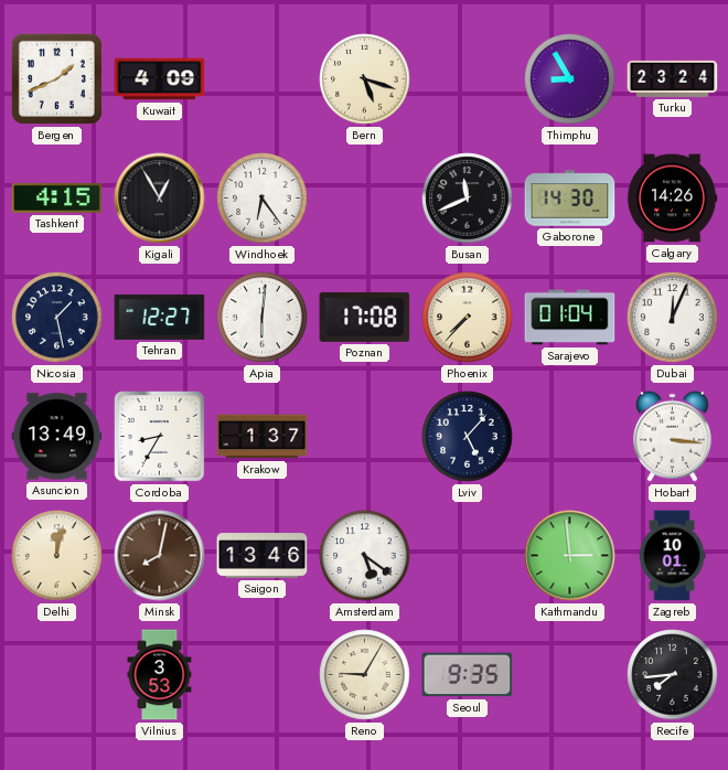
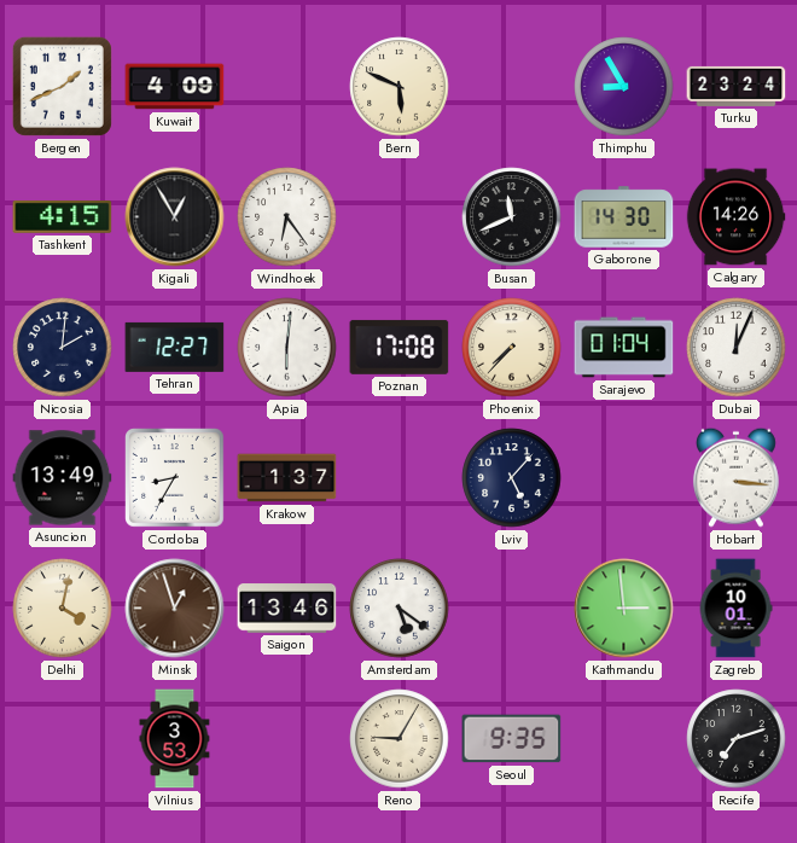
Bern: 5:18 -> 5:49 (400, 87)
Nicosia: 1:28 -> 2:01 (63, 348)
Delhi: 12:02 -> 4:02 (63, 609)
Minsk: 8:02 -> 12:57 (175, 609)
Recife: 7:44 -> 7:12 (737, 739)
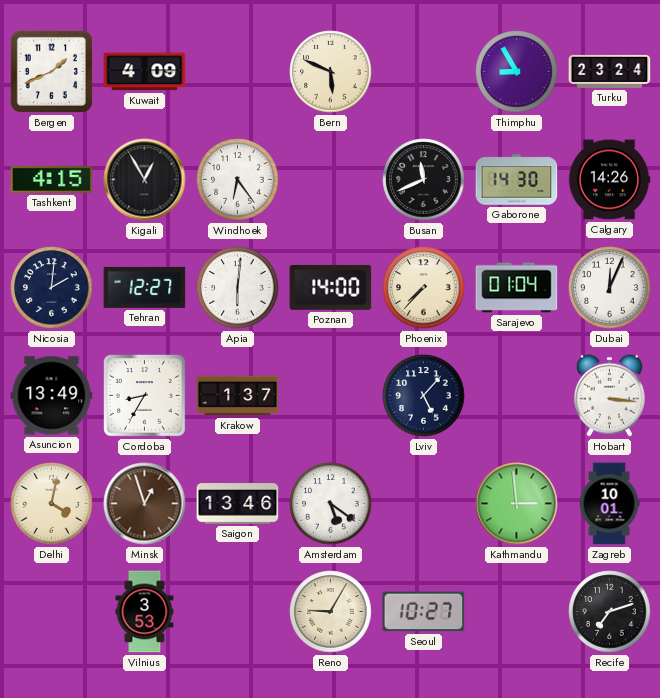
Poznan: 17:08 -> 14:00 (331, 287)
Seoul: 9:35 -> 10:27 (424, 612)
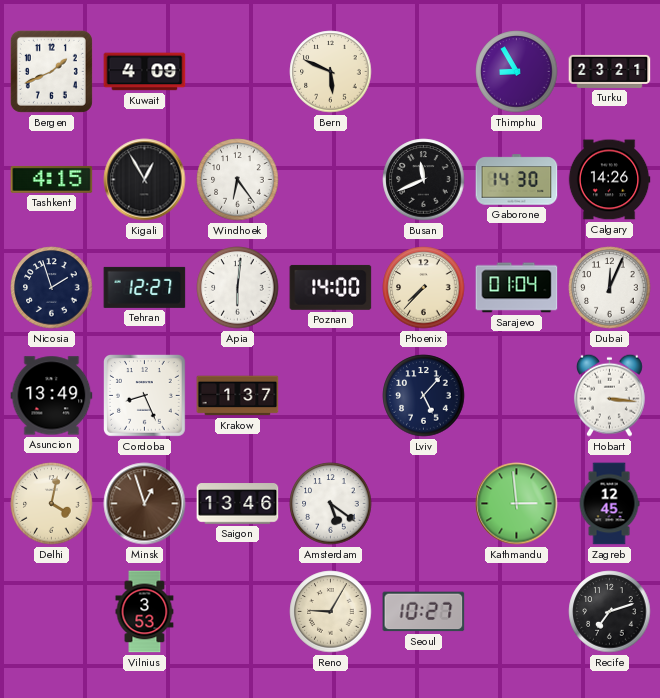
Turku: 23:24 -> 23:21 (610, 71)
Nicosia: 2:01 -> 1:57 (52, 288)
Cordoba: 8:35 -> 8:26 (145, 396)
Zagreb: 10:01 -> 12:45 (609, 504)
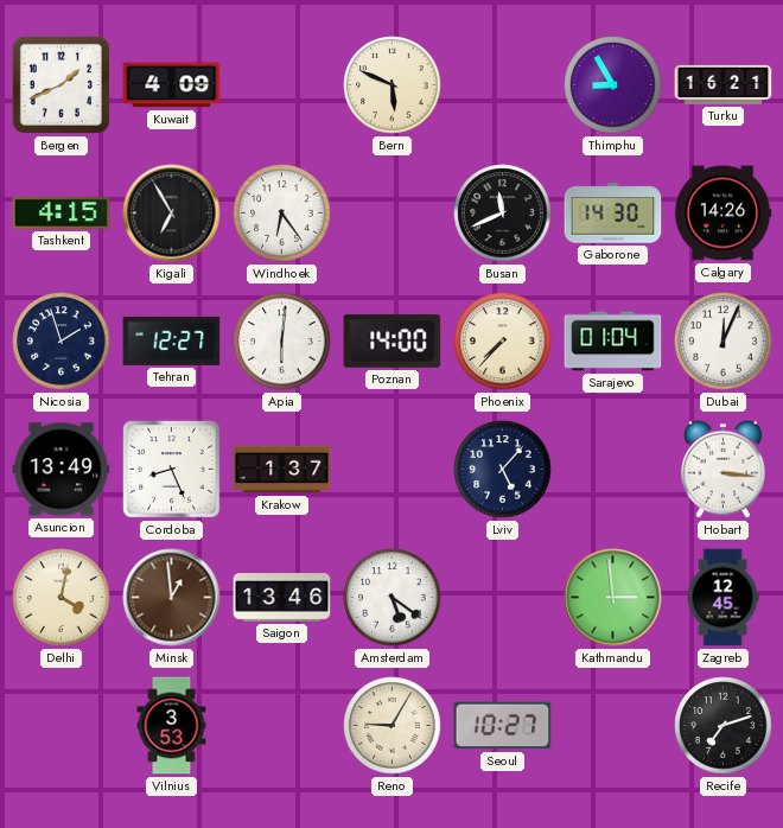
Turku: 23:21 -> 16:21 (724, 84)
Kigali: 12:55 -> 6:55 (172, 214)
Minsk: 12:57 -> 12:59 (172, 598)
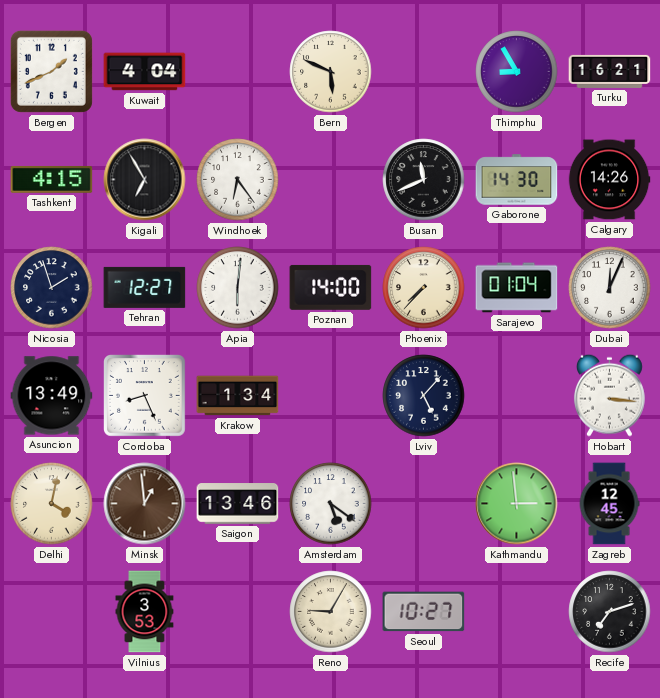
Kuwait: 4:09 -> 4:04 (145, 72)
Krakow: 1:37 -> 1:34 (238, 396)
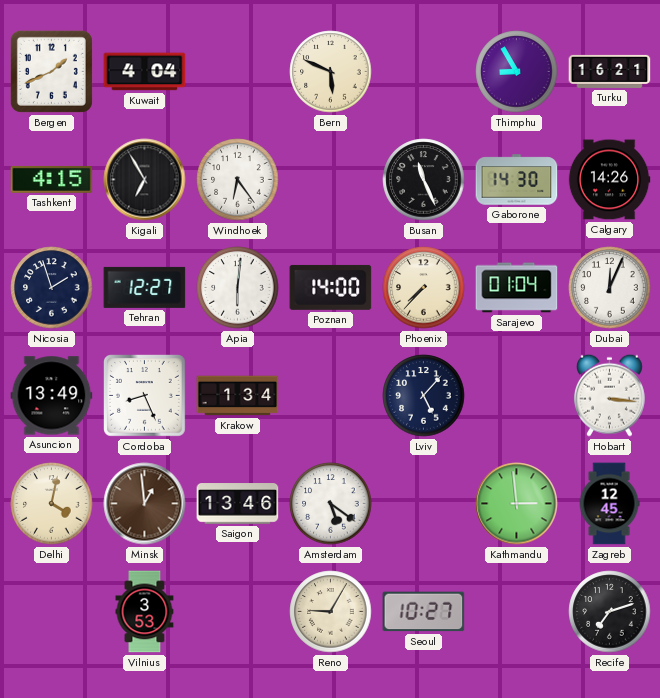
Busan: 11:41 -> 11:26 (424, 180)
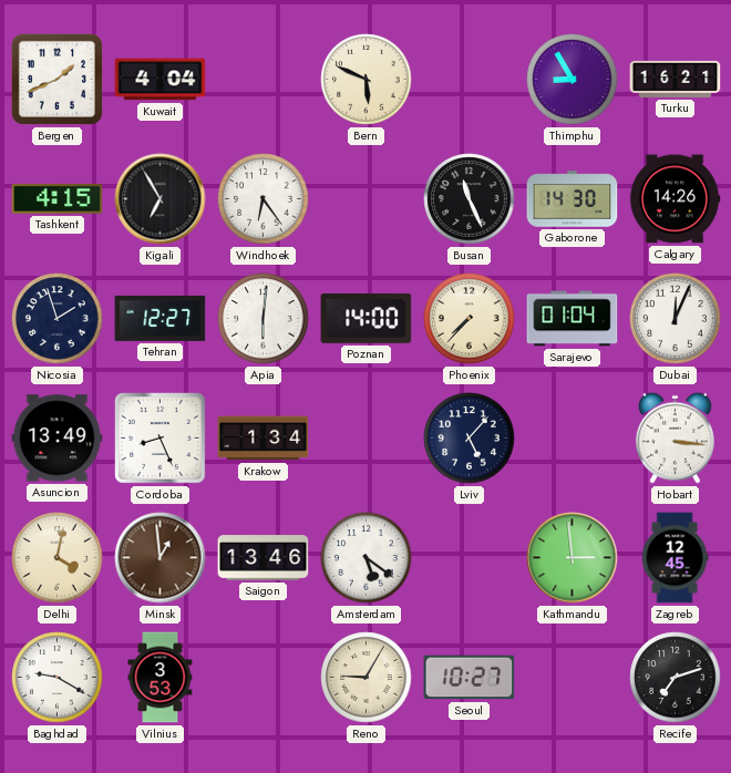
Baghdad: none -> 9:20 (58, 678)
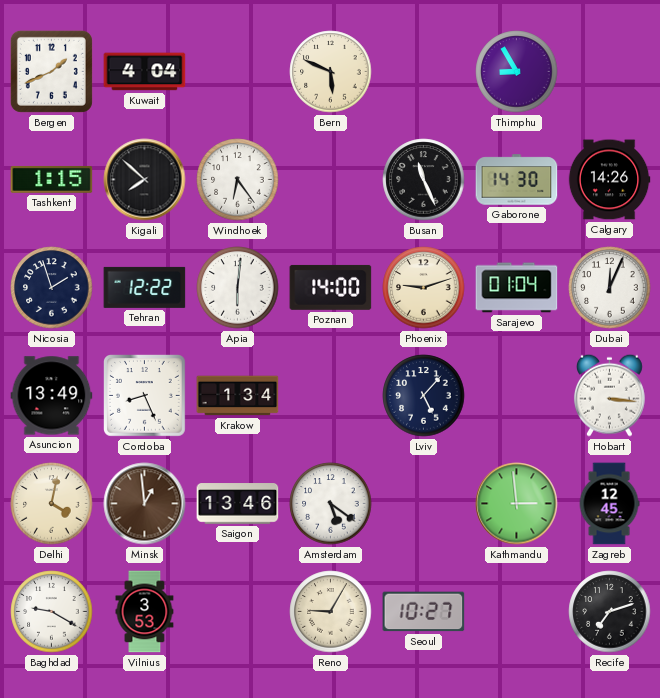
Turku: 16:21 -> none (676, 79)
Tashkent: 4:15 -> 1:15 (52, 180)
Kigali: 6:55 -> 7:52 (145, 180)
Tehran: 12:27 -> 12:22 (145, 287)
Phoenix: 7:37 -> 9:12 (424, 288)
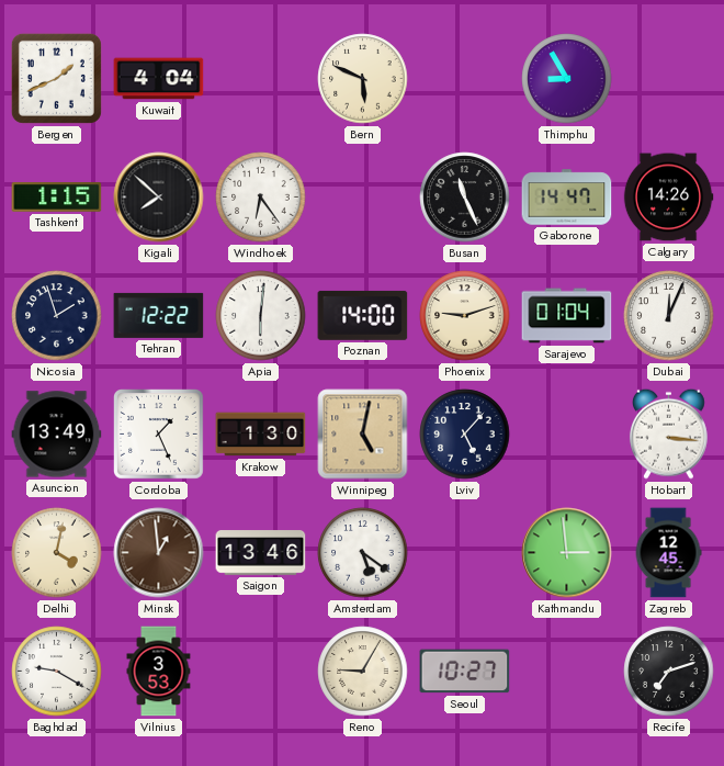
Gaborone: 14:30 -> 14:47 (567, 198)
Cordoba: 8:26 -> 1:26 (159, 435)
Krakow: 1:34 -> 1:30 (261, 435)
Winnipeg: none -> 5:02 (363, 435)
